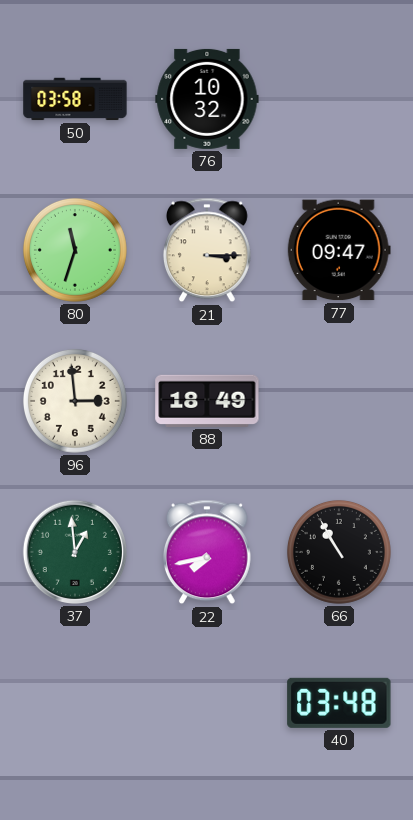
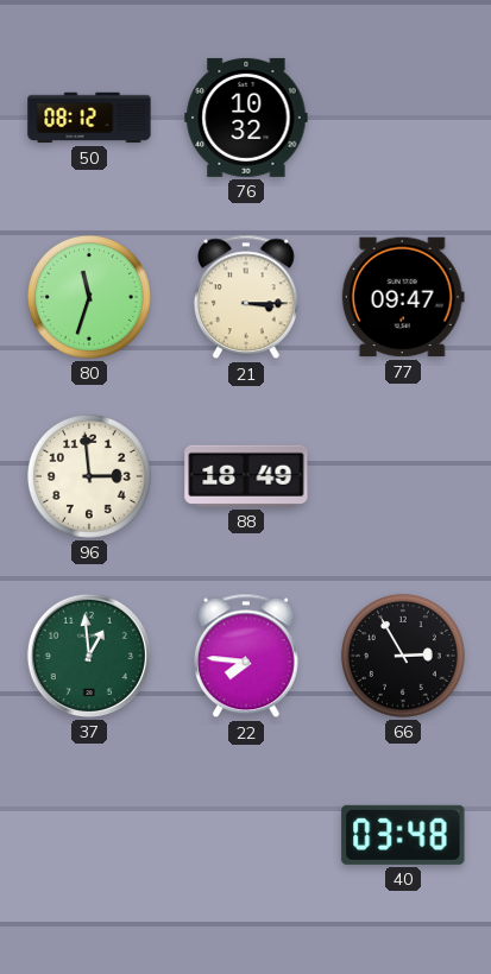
50: 03:58 -> 08:12 (89, 118)
22: 7:43 -> 7:46 (246, 656)
66: 10:55 -> 2:55 (403, 656)
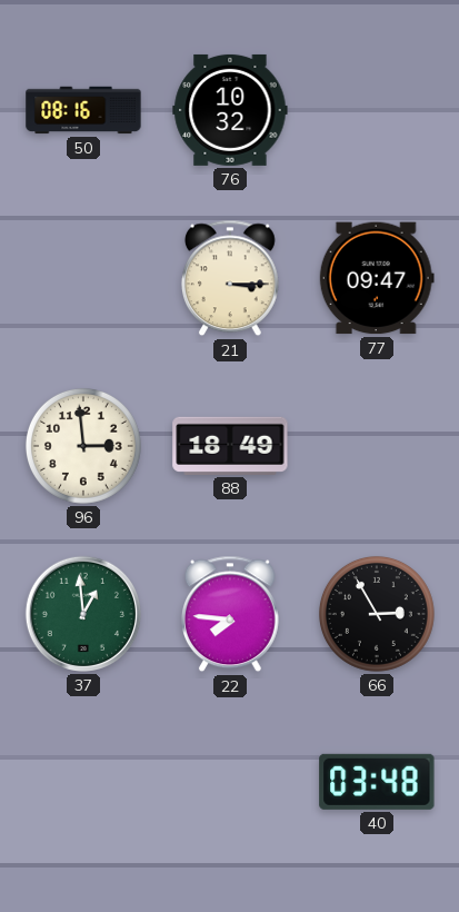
50: 08:12 -> 08:16 (83, 110)
80: 11:33 -> none (89, 297)
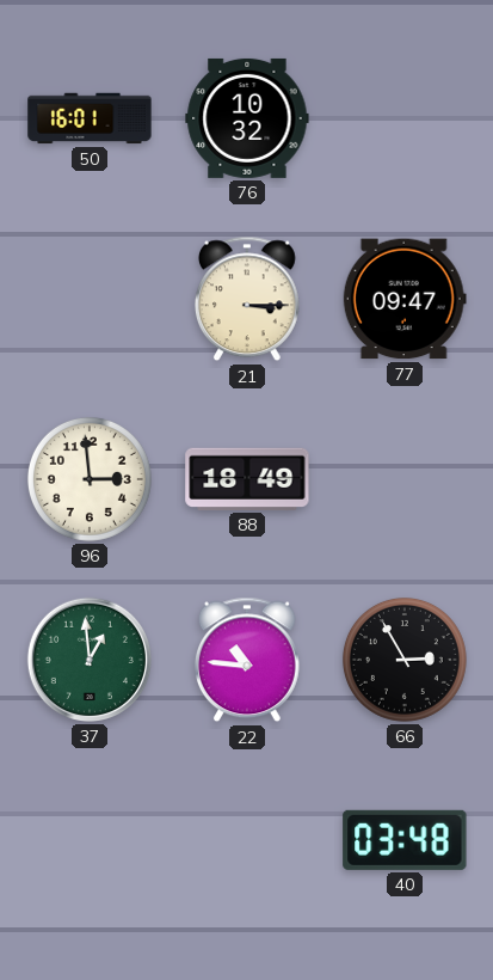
50: 08:16 -> 16:01 (90, 118)
22: 7:46 -> 10:46 (247, 660)
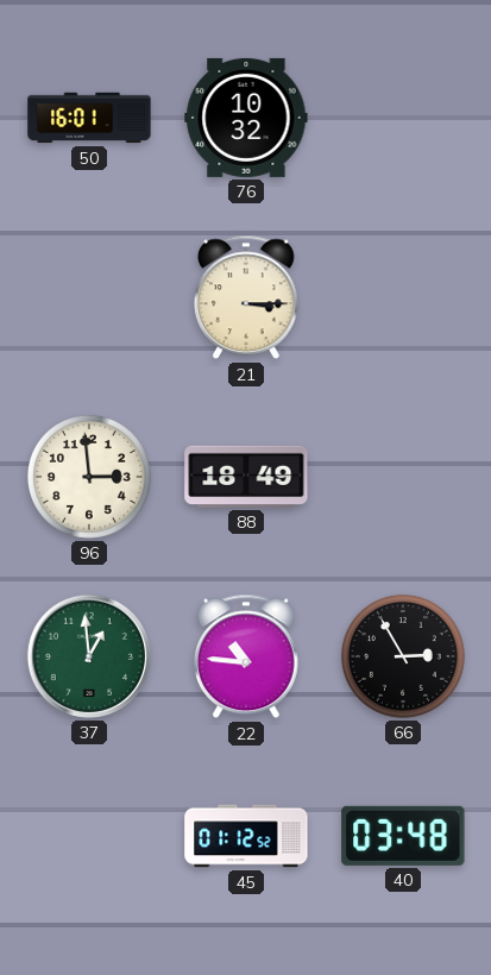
77: 09:47 -> none (405, 299)
45: none -> 01:12 (246, 836)
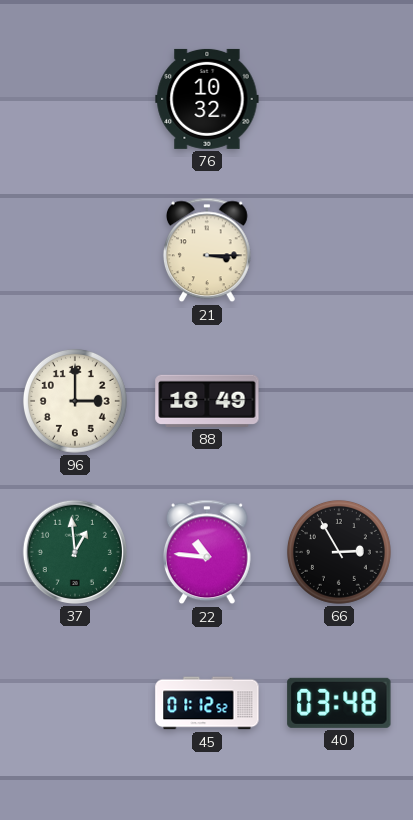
50: 16:01 -> none (89, 118)
96: 2:59 -> 3:00 (75, 401)
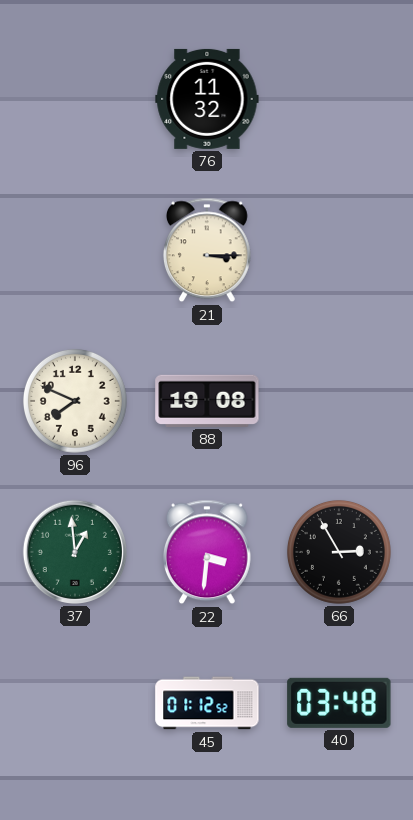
76: 10:32 -> 11:32 (207, 99)
96: 3:00 -> 7:49 (75, 401)
88: 18:49 -> 19:08 (207, 401)
22: 10:46 -> 3:31 (207, 552)
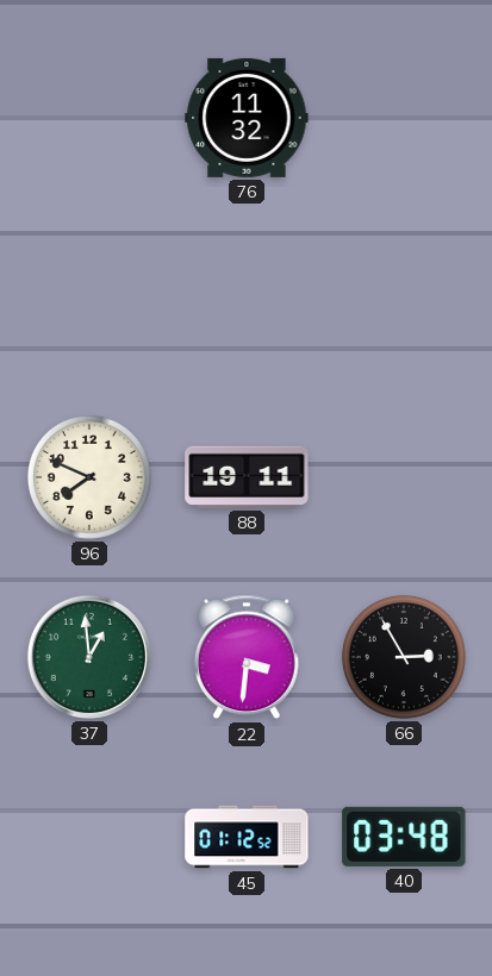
21: 3:15 -> none (207, 250)
88: 19:08 -> 19:11 (247, 477)
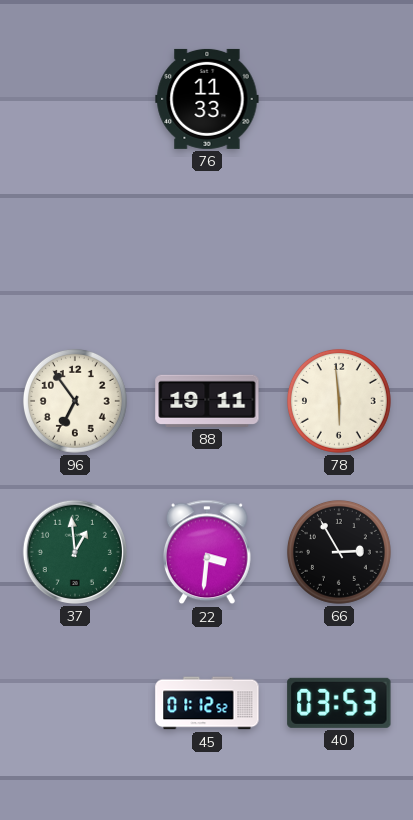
76: 11:32 -> 11:33 (207, 99)
96: 7:49 -> 6:54 (75, 401)
78: none -> 5:59 (339, 401)
40: 03:48 -> 03:53 (339, 703)
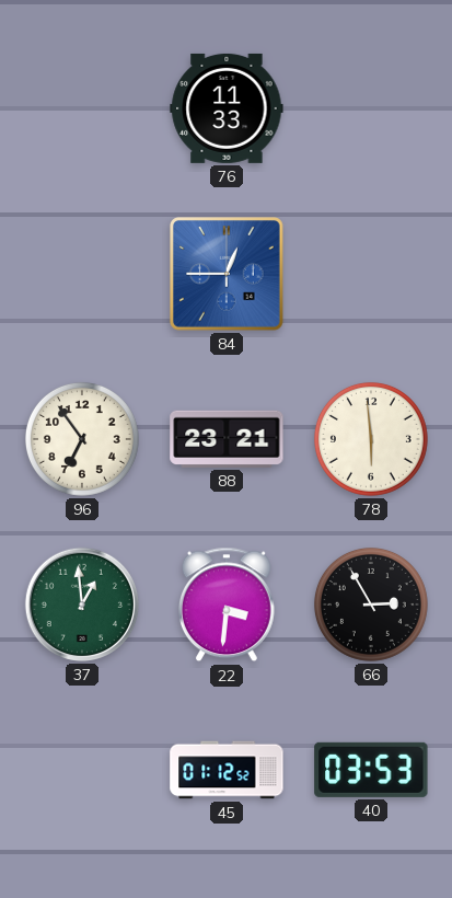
84: none -> 12:45 (228, 275)
88: 19:11 -> 23:21 (227, 439)
